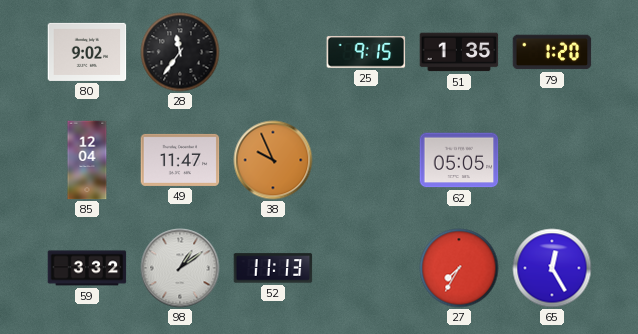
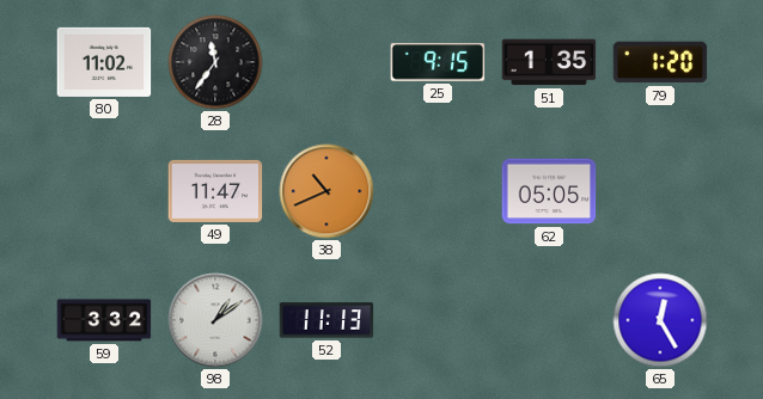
80: 9:02 -> 11:02 (104, 62)
85: 12:04 -> none (87, 160)
38: 9:56 -> 10:41 (326, 191)
27: 7:35 -> none (459, 268)
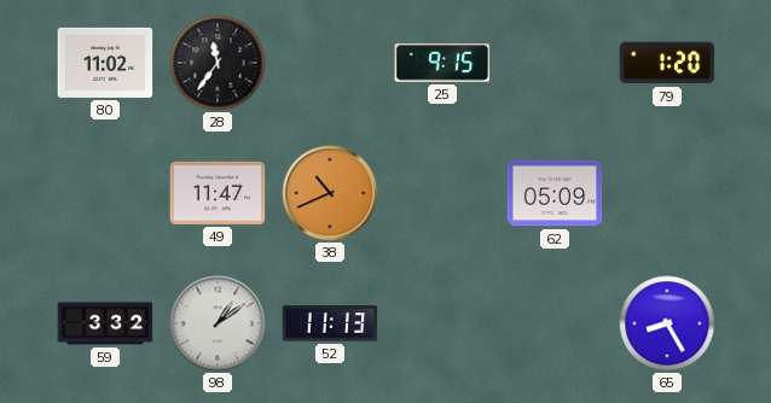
51: 1:35 -> none (549, 62)
62: 05:05 -> 05:09 (555, 193)
65: 12:25 -> 8:25 (667, 323)
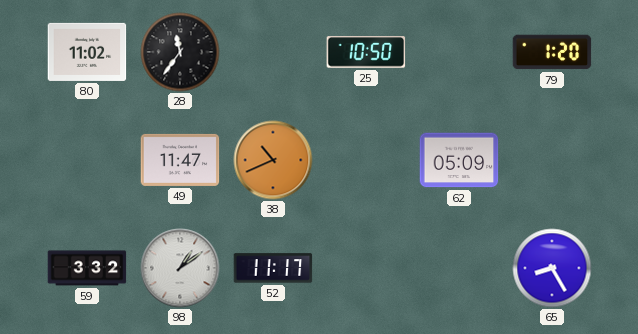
25: 9:15 -> 10:50 (366, 52)
52: 11:13 -> 11:17 (273, 268)
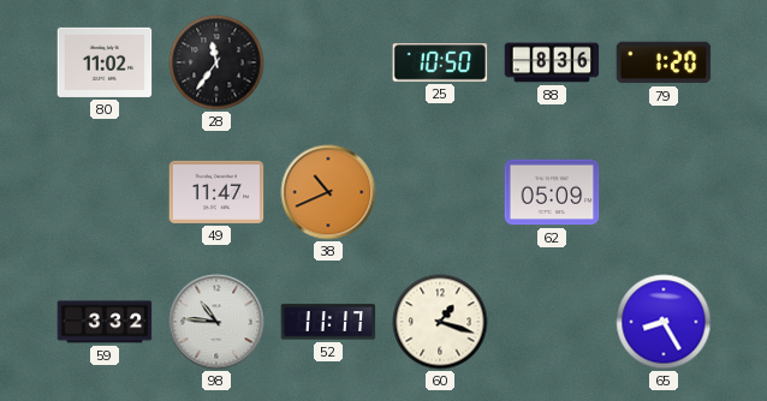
88: none -> 8:36 (552, 62)
98: 1:09 -> 10:46 (216, 322)
60: none -> 1:18 (440, 322)
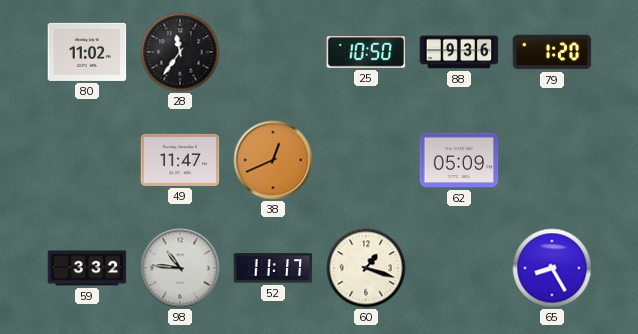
88: 8:36 -> 9:36 (459, 52)
38: 10:41 -> 12:41 (273, 160)
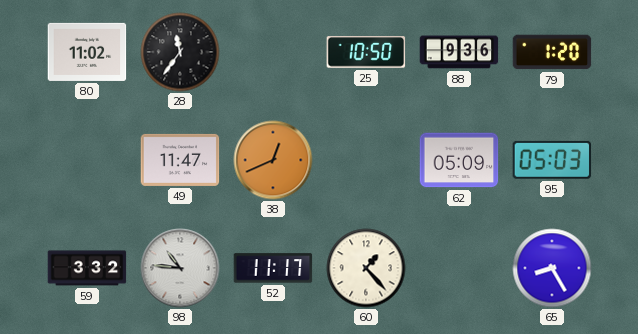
95: none -> 05:03 (552, 160)
60: 1:18 -> 1:23 (366, 268)
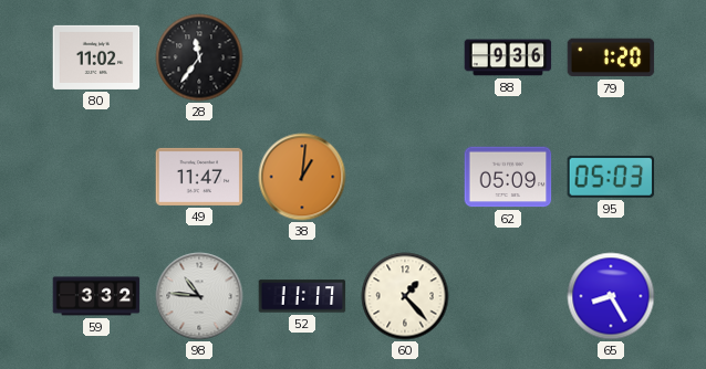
25: 10:50 -> none (366, 52)
38: 12:41 -> 1:01 (302, 177)
